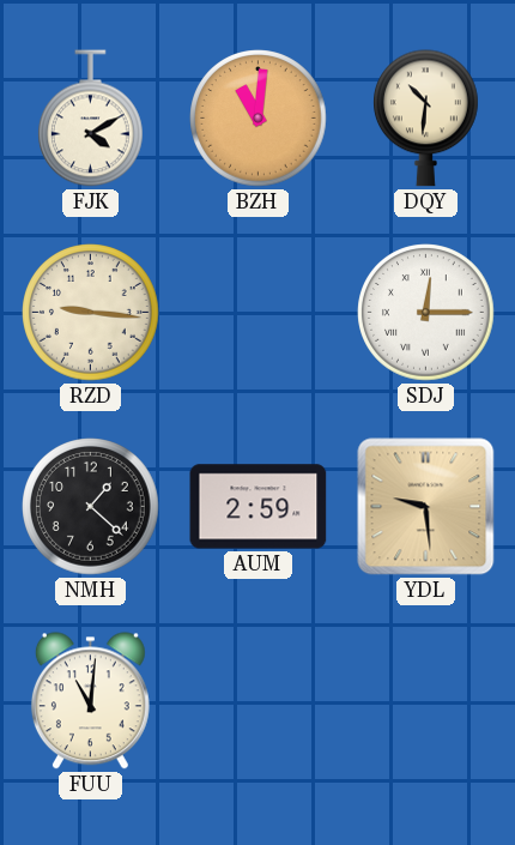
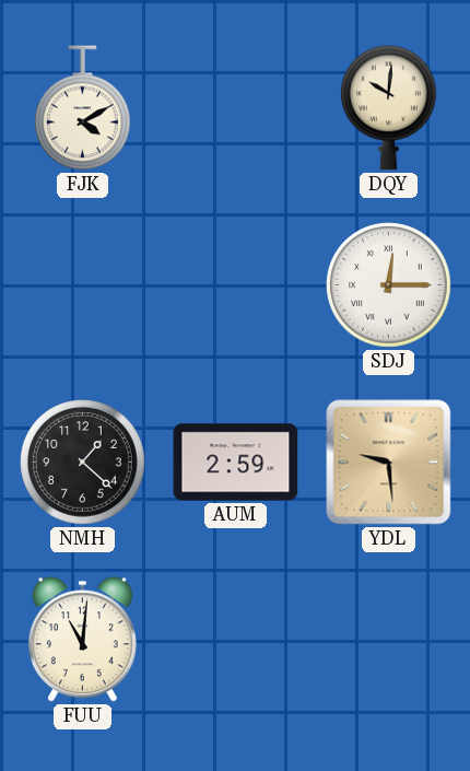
BZH: 11:01 -> none (259, 119)
DQY: 10:31 -> 10:01 (389, 108)
RZD: 9:16 -> none (91, 313)
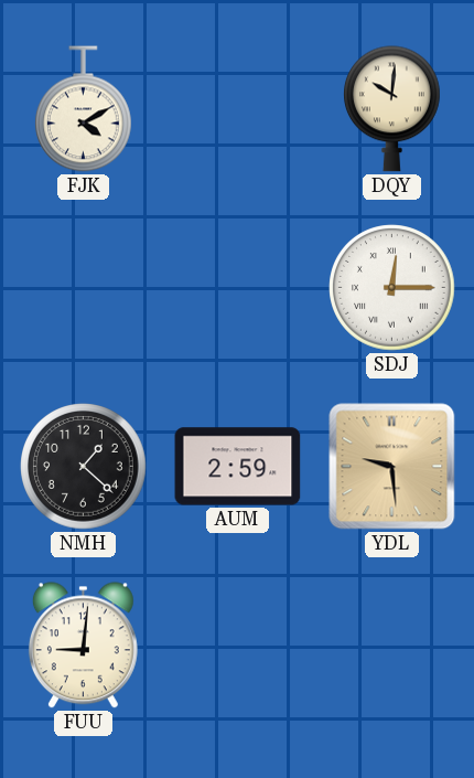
FUU: 11:01 -> 9:01 (83, 646)
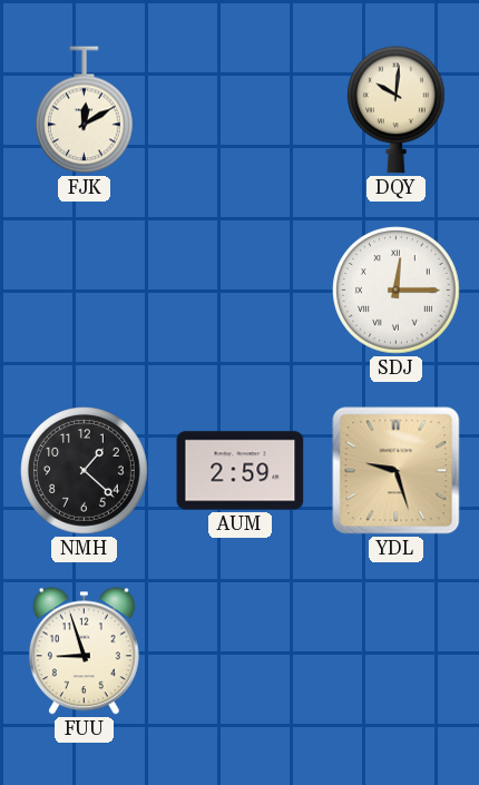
FJK: 4:10 -> 12:10 (85, 110)
YDL: 9:29 -> 9:27 (397, 471)
FUU: 9:01 -> 8:57 (84, 651)
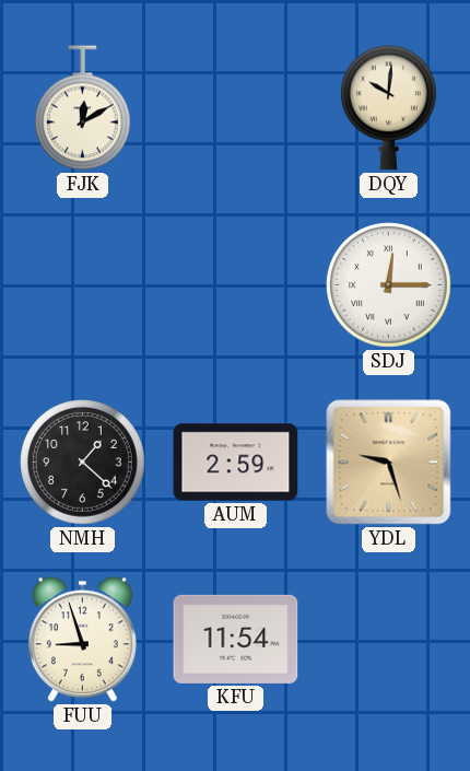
KFU: none -> 11:54 (236, 639)
